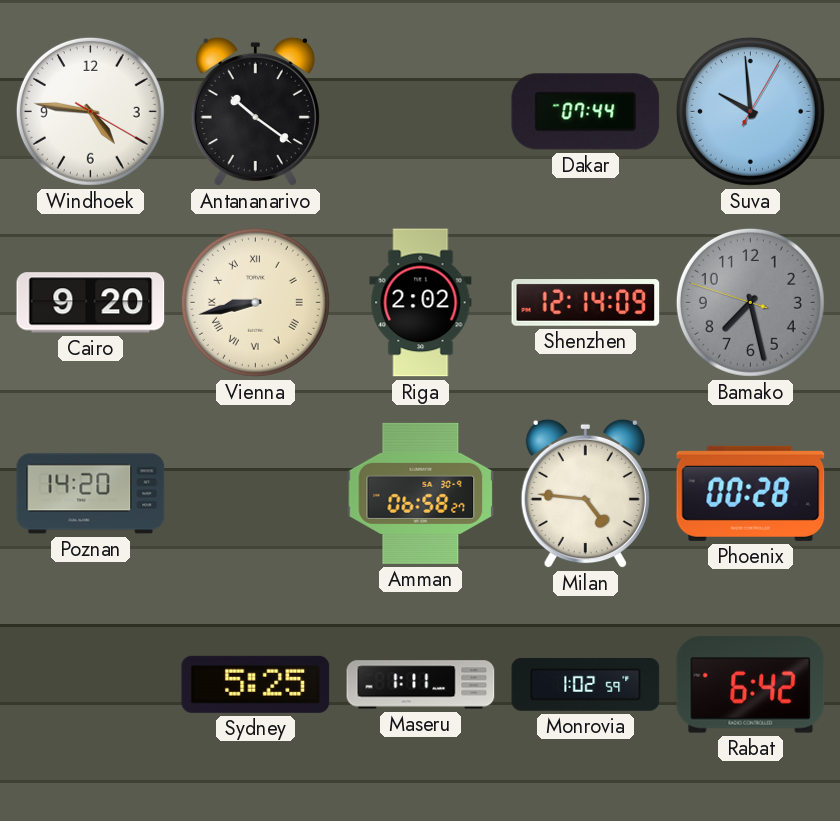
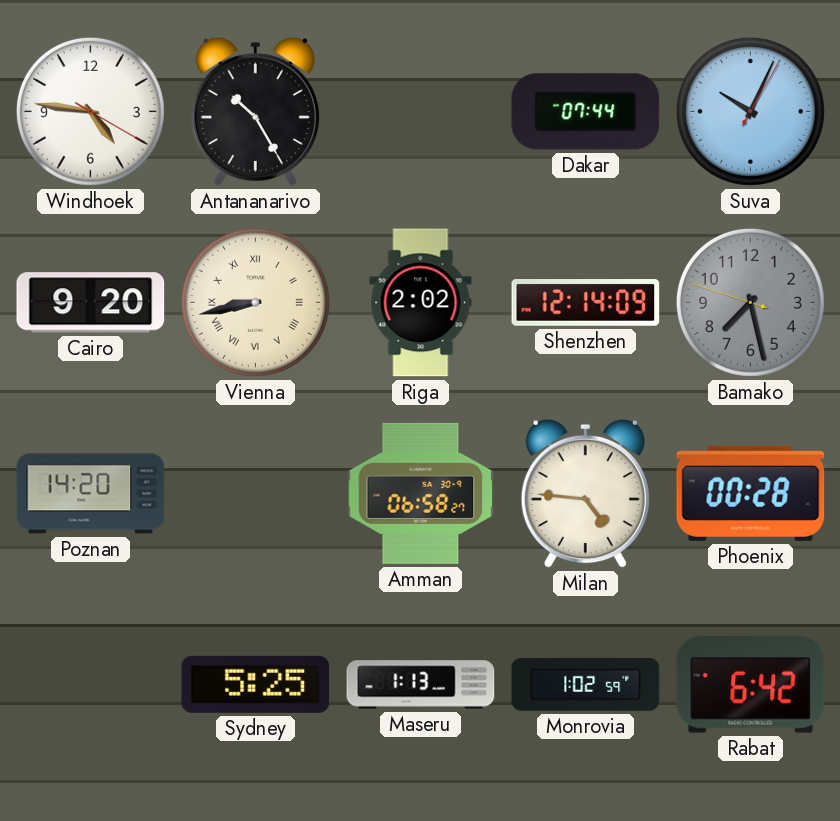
Antananarivo: 10:21 -> 10:25 (255, 112)
Suva: 9:59 -> 10:04 (750, 111)
Maseru: 1:11 -> 1:13 (421, 685)
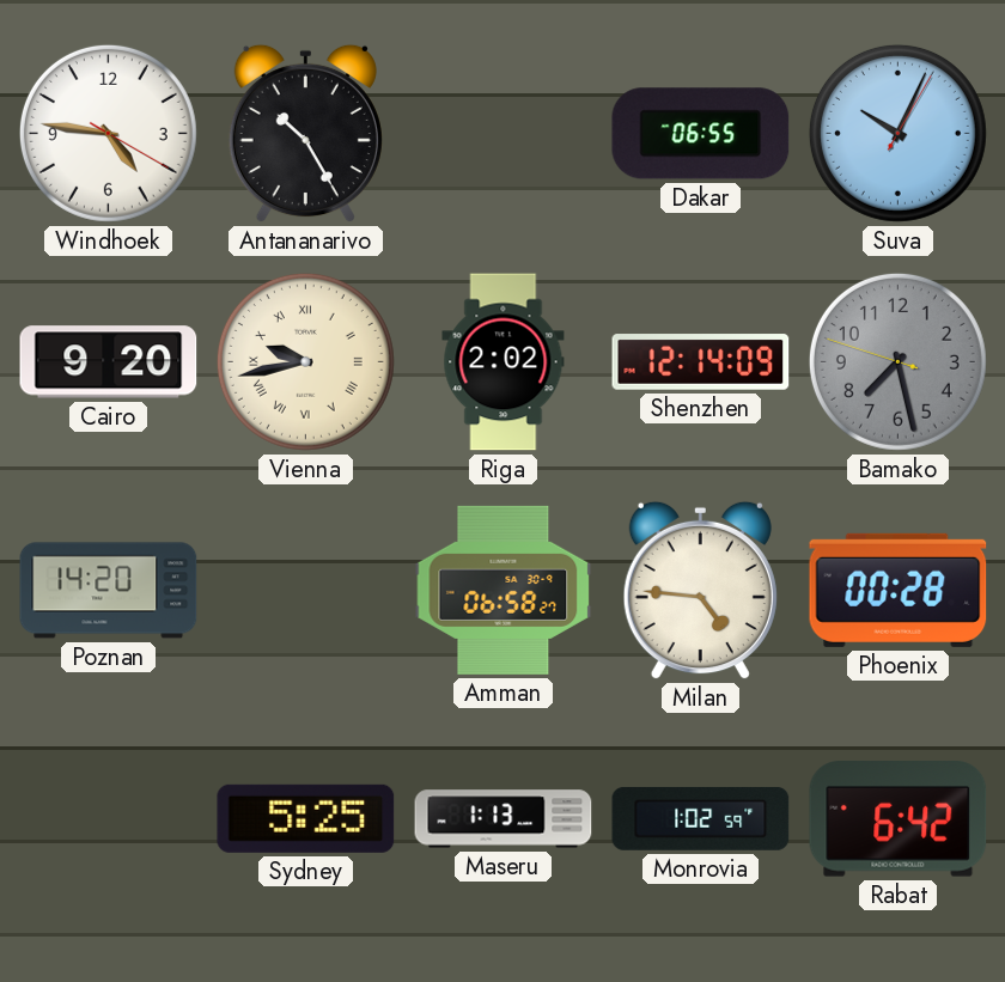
Dakar: 07:44 -> 06:55 (701, 134)
Vienna: 8:43 -> 9:43 (305, 361)
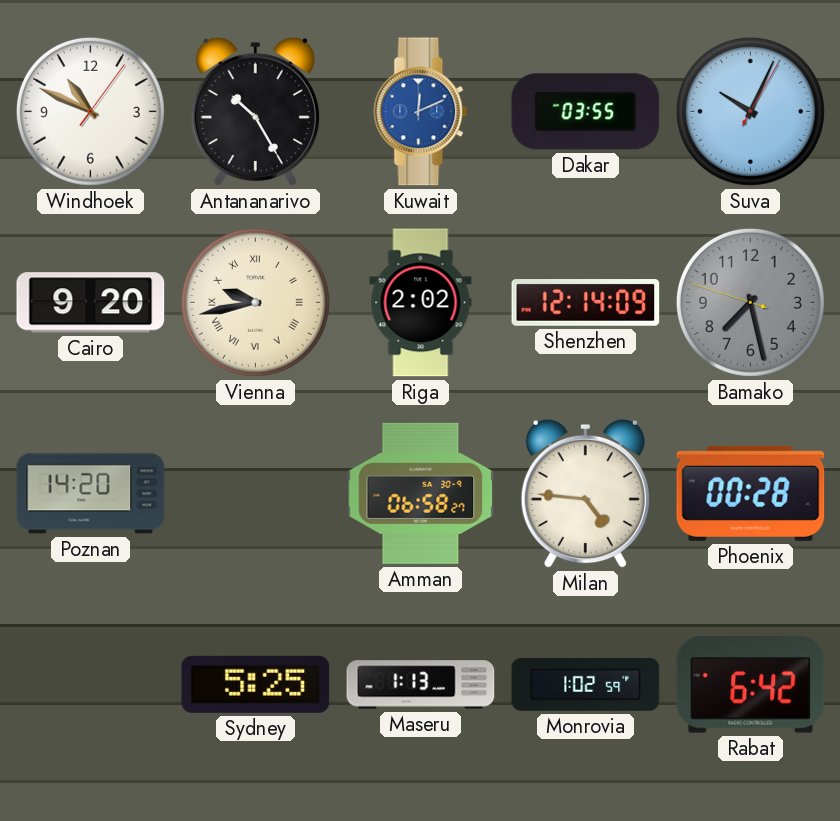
Windhoek: 4:46 -> 10:49 (90, 111)
Kuwait: none -> 12:11 (421, 112)
Dakar: 06:55 -> 03:55 (586, 112)
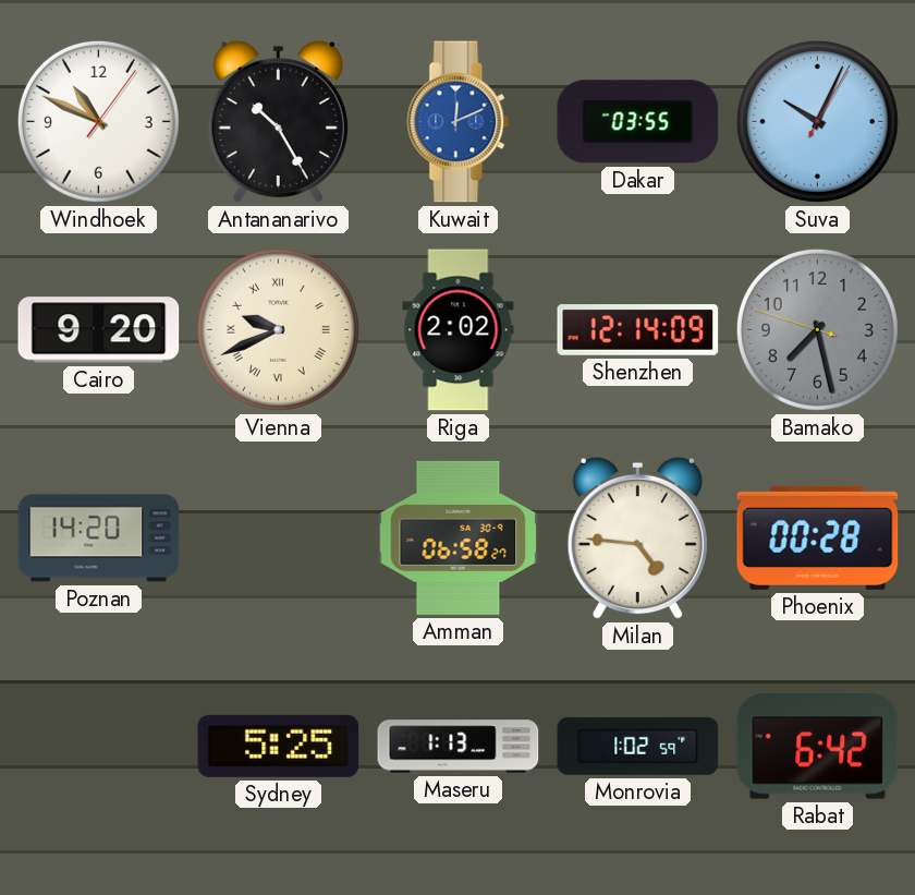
Vienna: 9:43 -> 9:41 (278, 329)
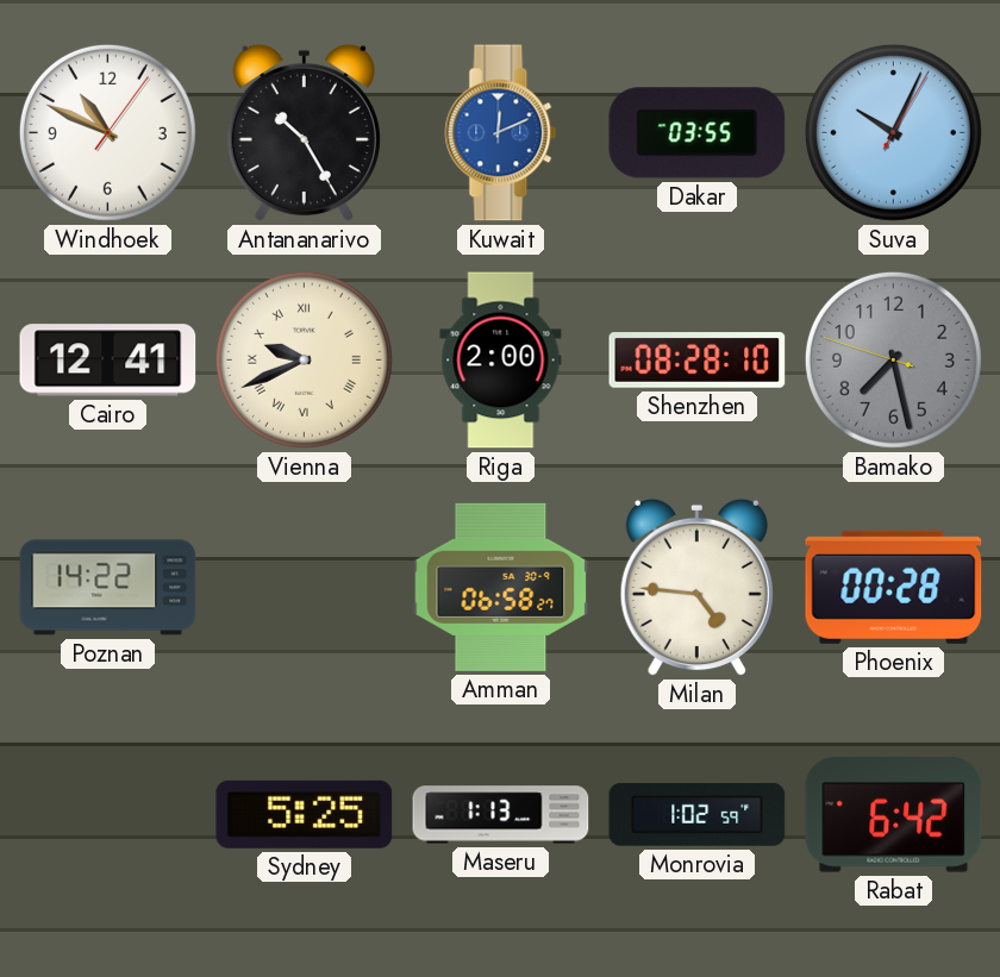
Cairo: 9:20 -> 12:41 (108, 361)
Riga: 2:02 -> 2:00 (501, 361)
Shenzhen: 12:14 -> 08:28 (698, 361)
Poznan: 14:20 -> 14:22 (108, 588)
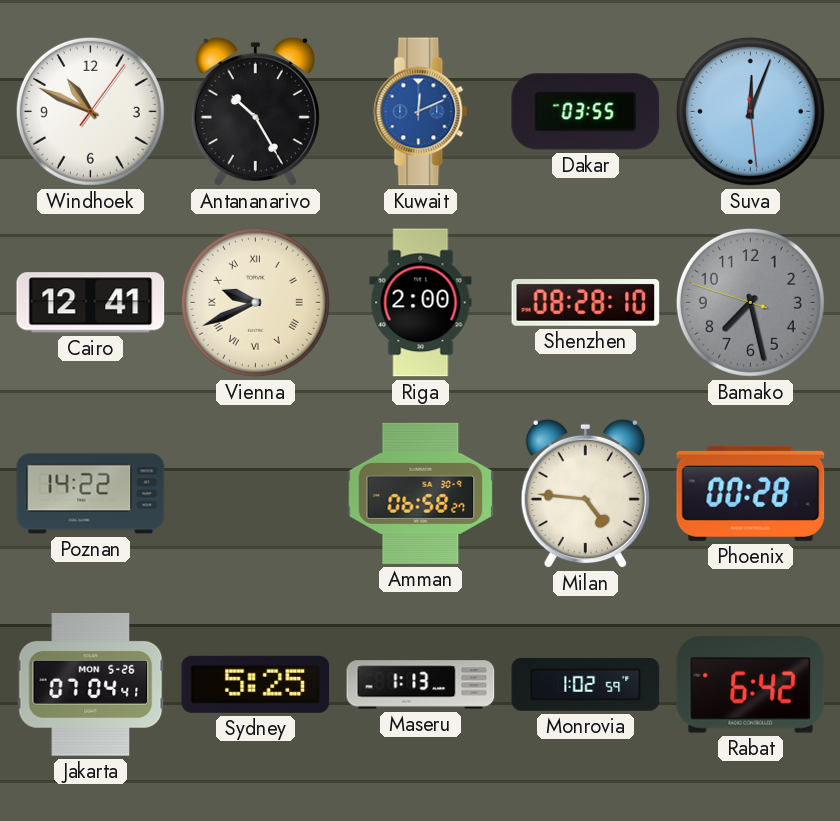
Suva: 10:04 -> 12:03 (750, 111)
Jakarta: none -> 07:04 (91, 684)
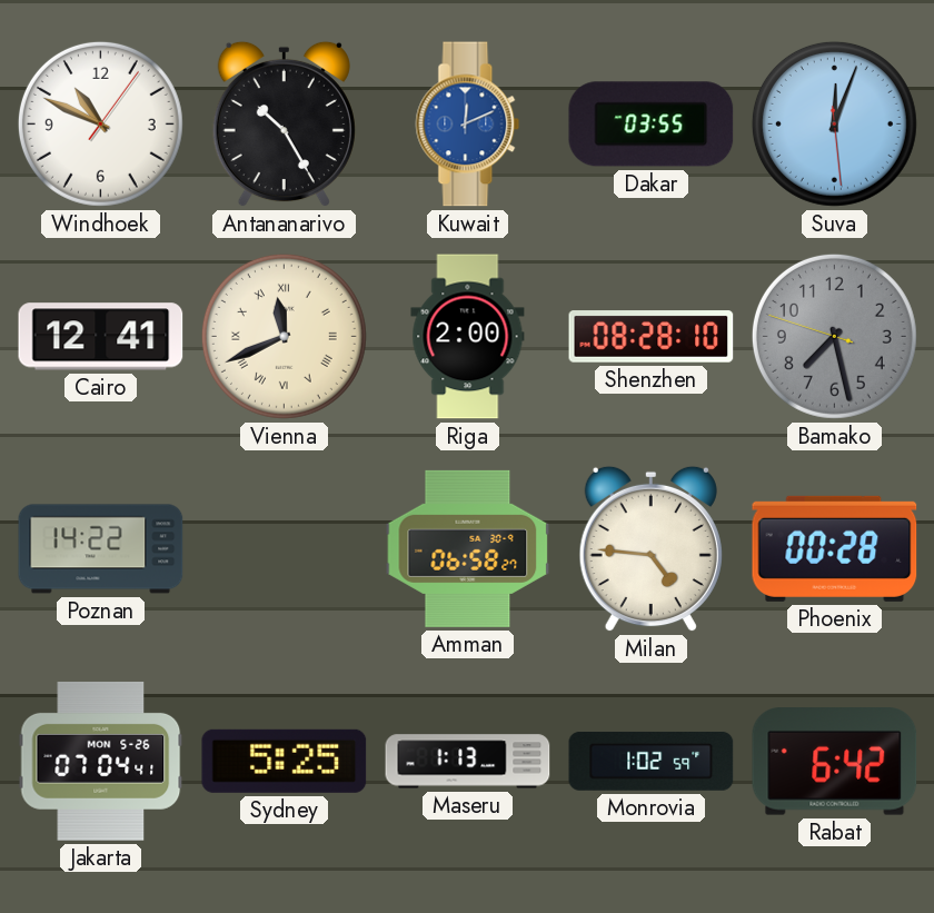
Vienna: 9:41 -> 11:41 (284, 336)
